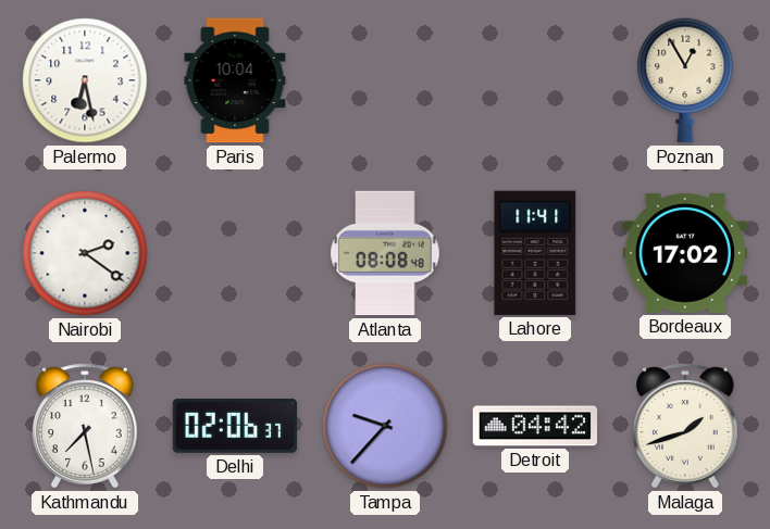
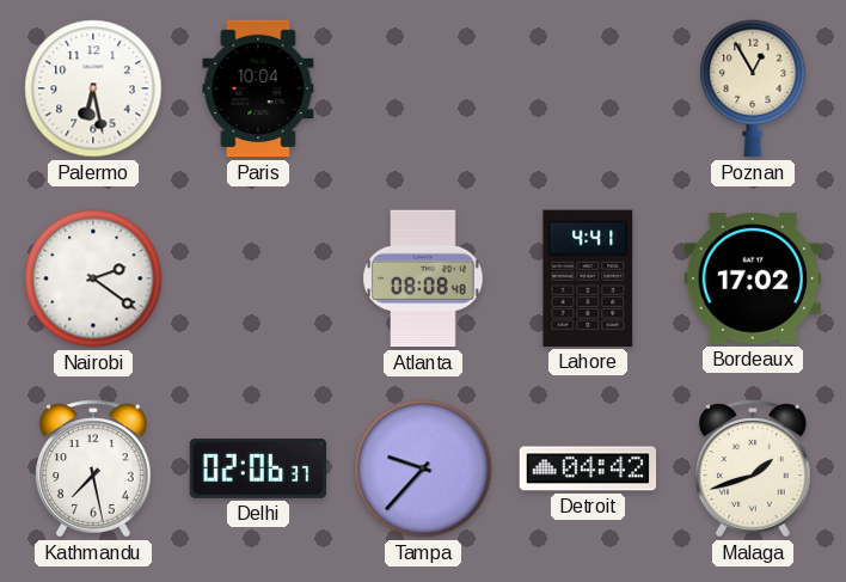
Lahore: 11:41 -> 4:41 (588, 278)
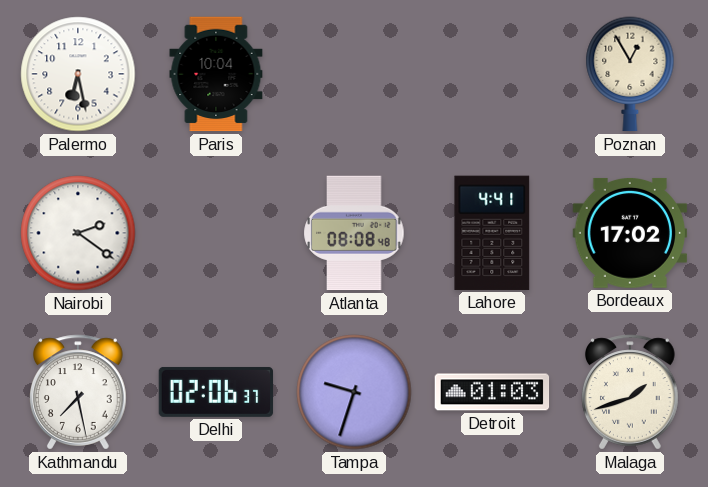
Tampa: 9:37 -> 9:33 (354, 392)
Detroit: 04:42 -> 01:03 (492, 392)
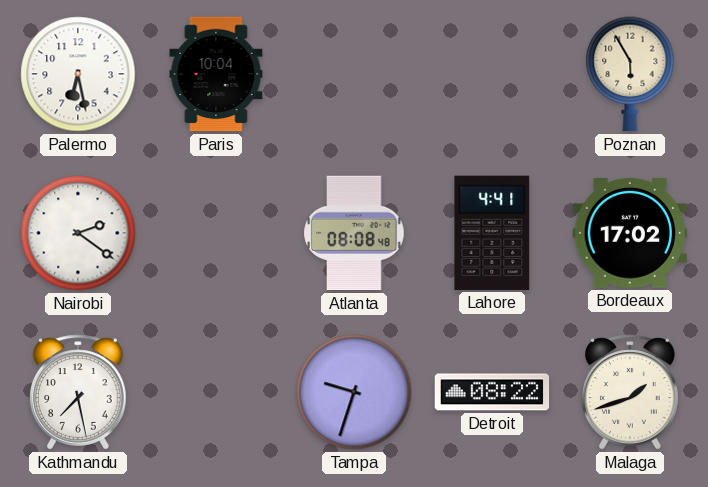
Poznan: 12:55 -> 5:55 (630, 74)
Delhi: 02:06 -> none (216, 392)
Detroit: 01:03 -> 08:22 (492, 392)
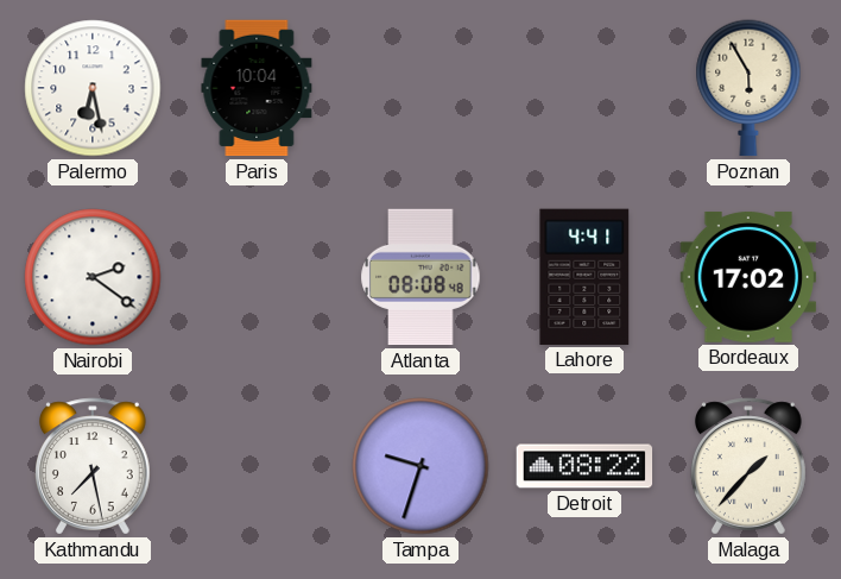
Malaga: 1:42 -> 1:37 (750, 466)
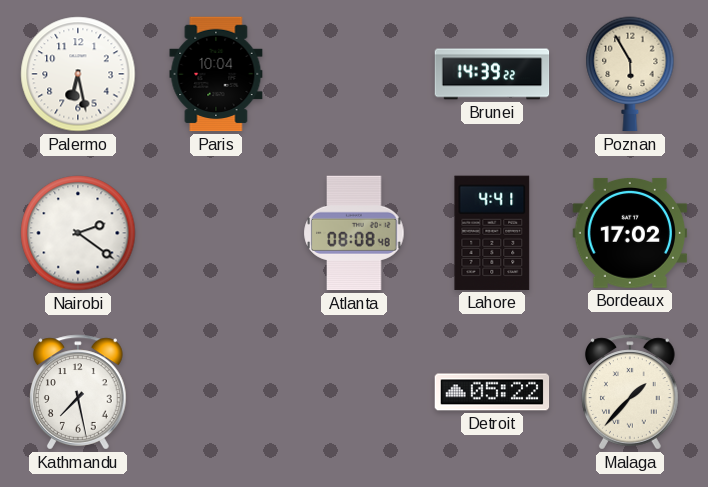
Brunei: none -> 14:39 (492, 74)
Tampa: 9:33 -> none (420, 466)
Detroit: 08:22 -> 05:22 (492, 392)
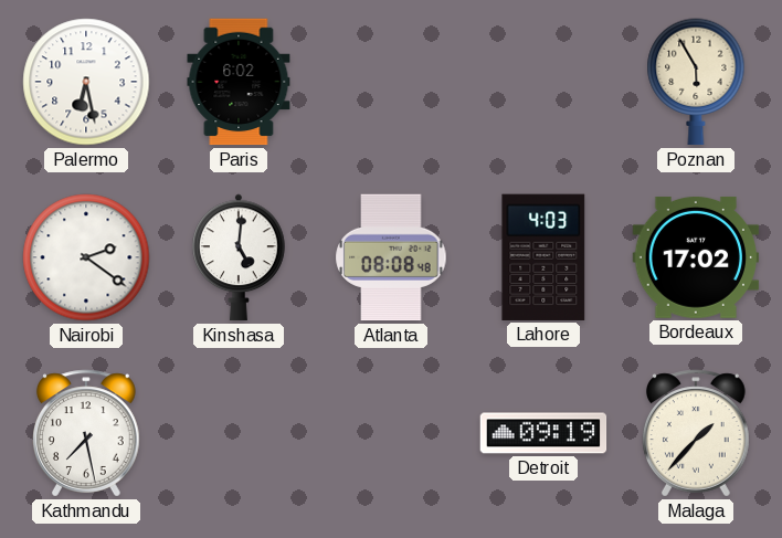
Paris: 10:04 -> 6:02 (239, 82)
Brunei: 14:39 -> none (492, 74)
Kinshasa: none -> 5:01 (240, 257)
Lahore: 4:41 -> 4:03 (543, 257)
Detroit: 05:22 -> 09:19 (543, 433)
